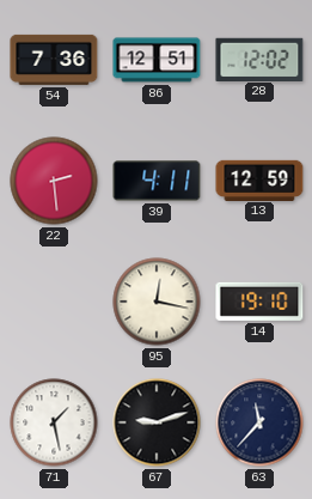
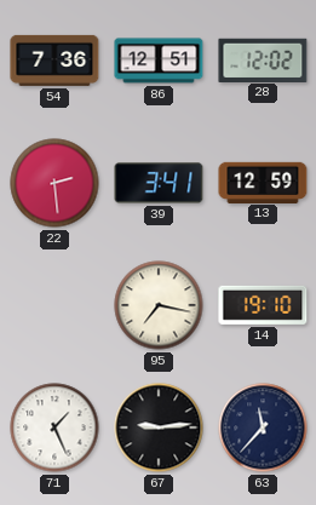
39: 4:11 -> 3:41 (159, 183)
95: 12:17 -> 7:17 (159, 305)
71: 1:28 -> 1:26 (54, 427)
67: 9:12 -> 9:14 (159, 427)
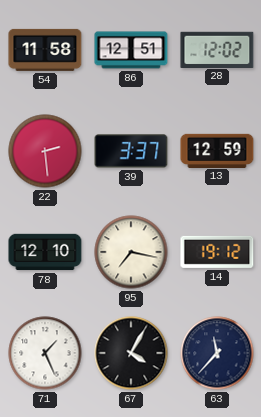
54: 7:36 -> 11:58 (45, 50)
39: 3:41 -> 3:37 (131, 151)
78: none -> 12:10 (45, 252)
14: 19:10 -> 19:12 (217, 252)
67: 9:14 -> 4:05 (131, 353)
